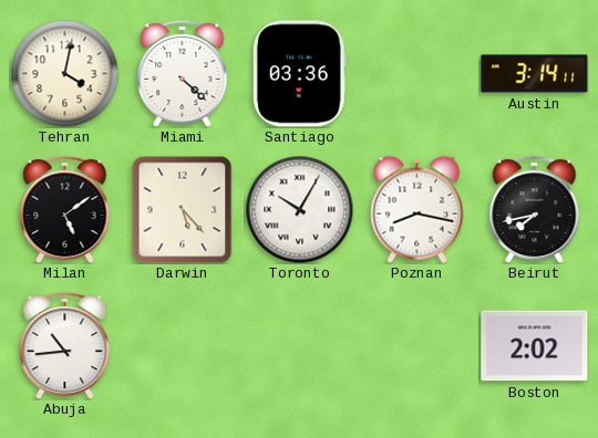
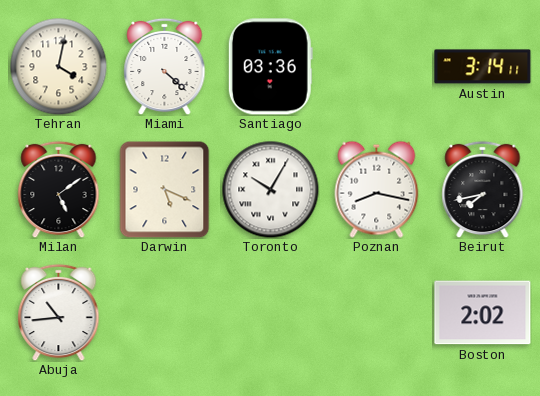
Darwin: 5:23 -> 5:19 (165, 189)
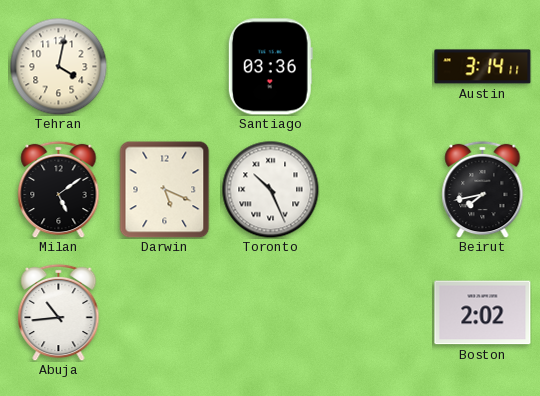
Miami: 4:22 -> none (165, 66)
Toronto: 10:05 -> 10:26 (270, 189)
Poznan: 8:17 -> none (377, 189)
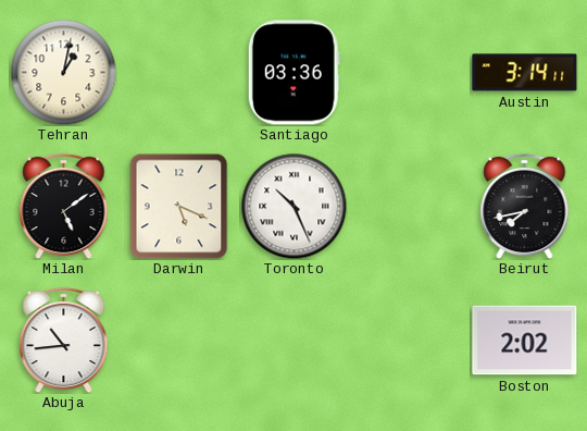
Tehran: 4:02 -> 1:02 (63, 72)
